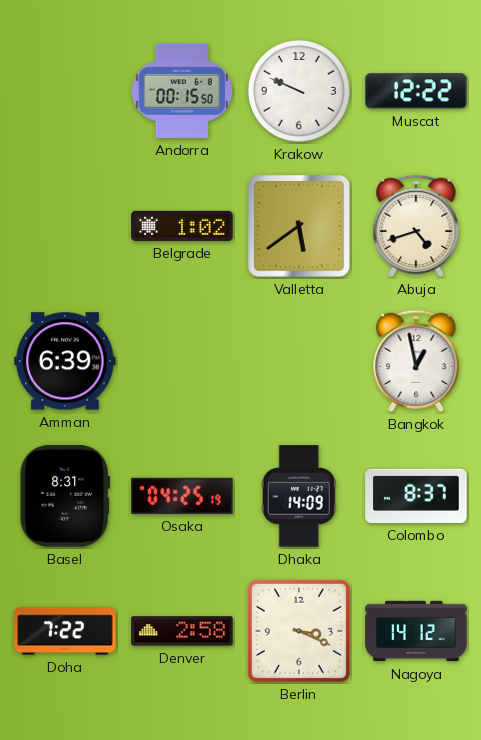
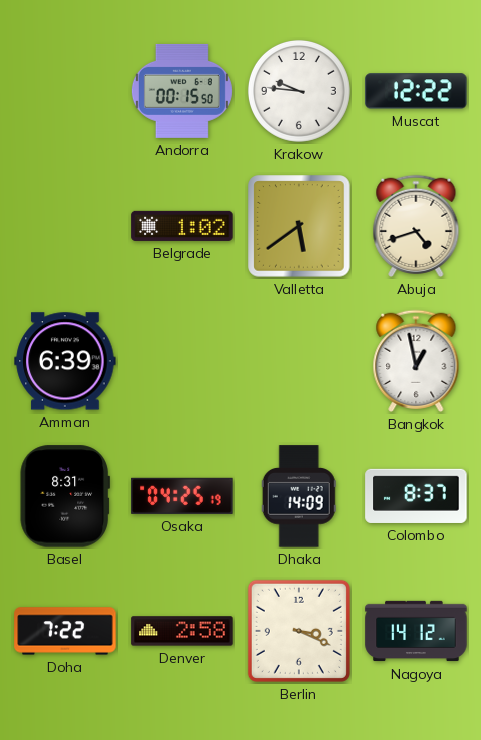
Krakow: 9:49 -> 9:46 (299, 91)
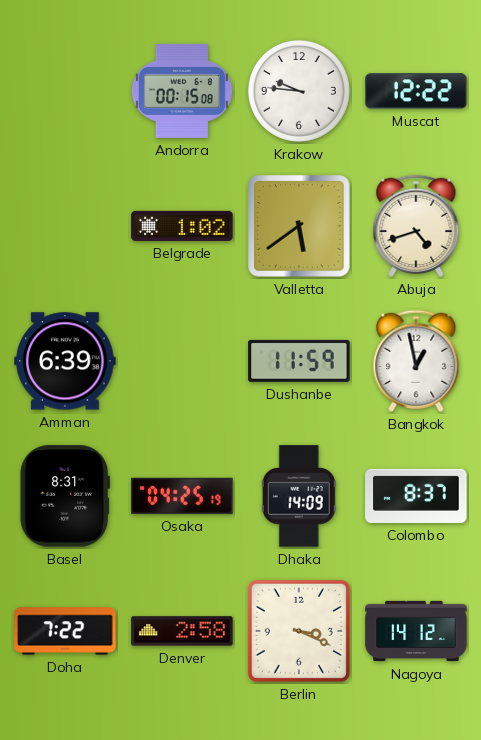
Andorra: 00:15:50 -> 00:15:08 (182, 91)
Dushanbe: none -> 11:59 (299, 361)
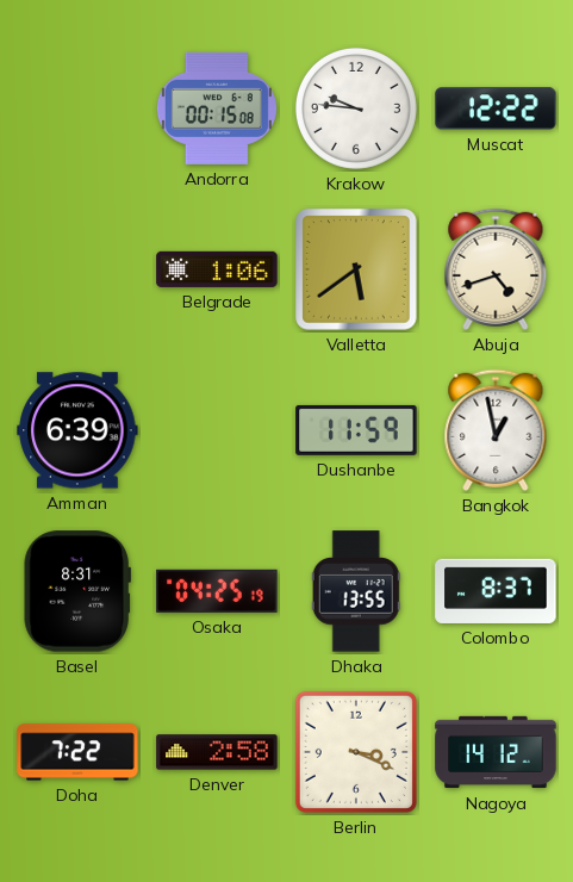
Belgrade: 1:02 -> 1:06 (217, 269)
Dhaka: 14:09 -> 13:55 (356, 591)
